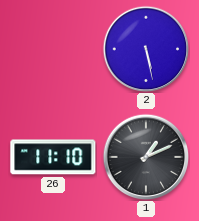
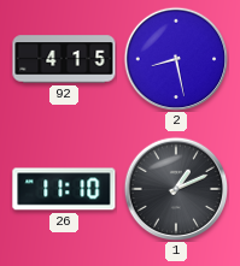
92: none -> 4:15 (64, 59)
2: 5:28 -> 8:28 (176, 59)
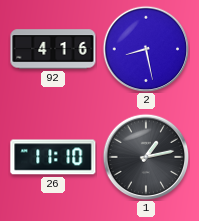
92: 4:15 -> 4:16 (53, 49)
1: 1:11 -> 1:13 (146, 157)
